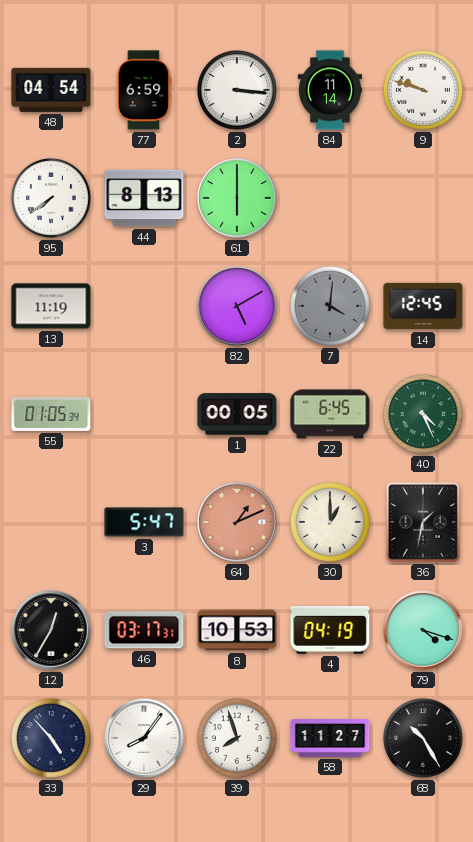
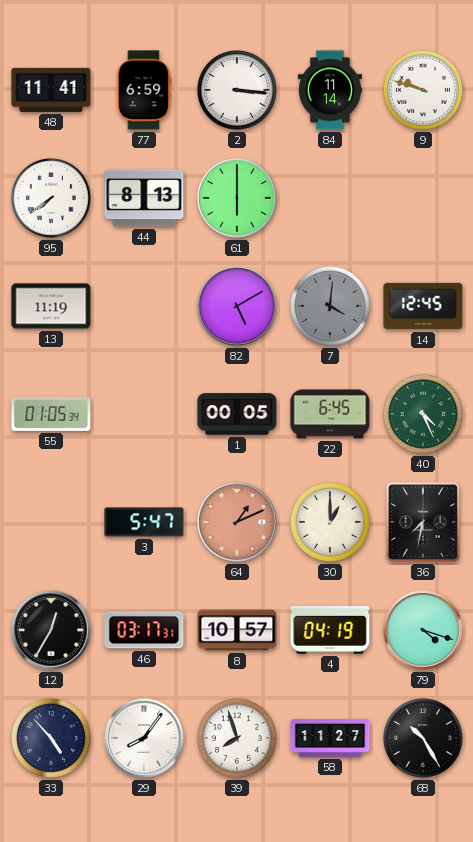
48: 04:54 -> 11:41 (51, 90)
36: 1:32 -> 7:32 (423, 522)
8: 10:53 -> 10:57 (237, 630)
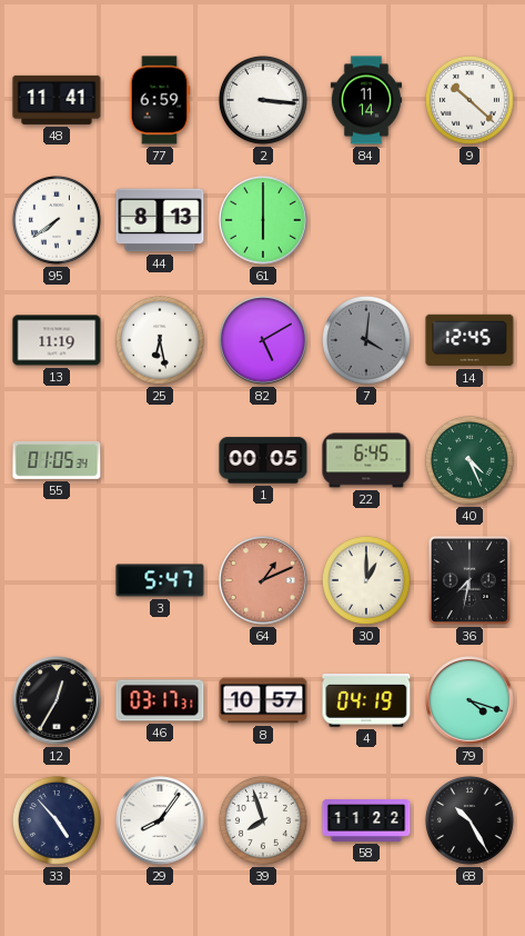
9: 9:48 -> 10:22 (470, 100)
25: none -> 6:28 (160, 340)
58: 11:27 -> 11:22 (366, 822)
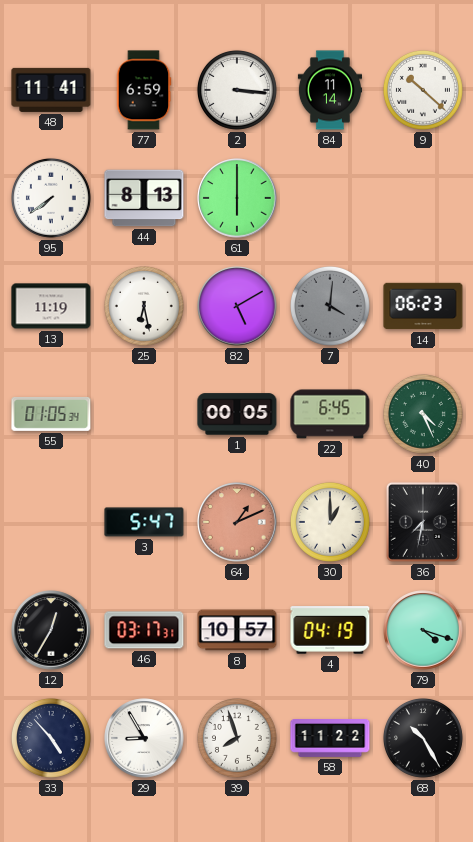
14: 12:45 -> 06:23 (423, 306)
29: 8:06 -> 8:55 (144, 738)
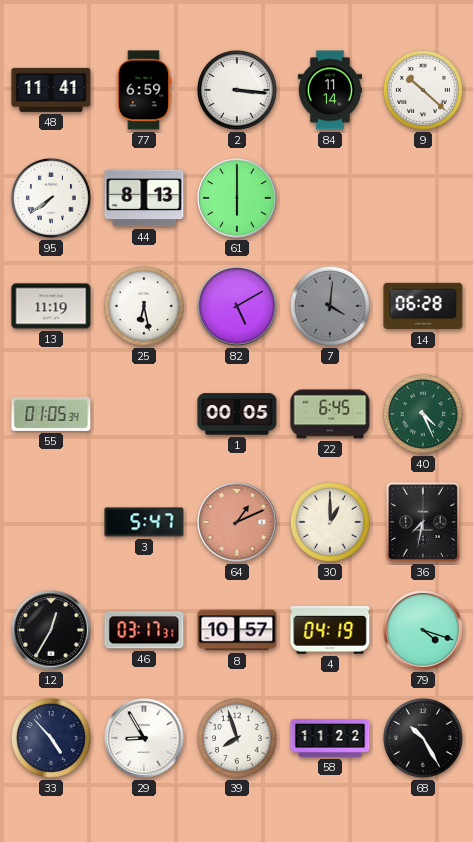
14: 06:23 -> 06:28 (423, 306)
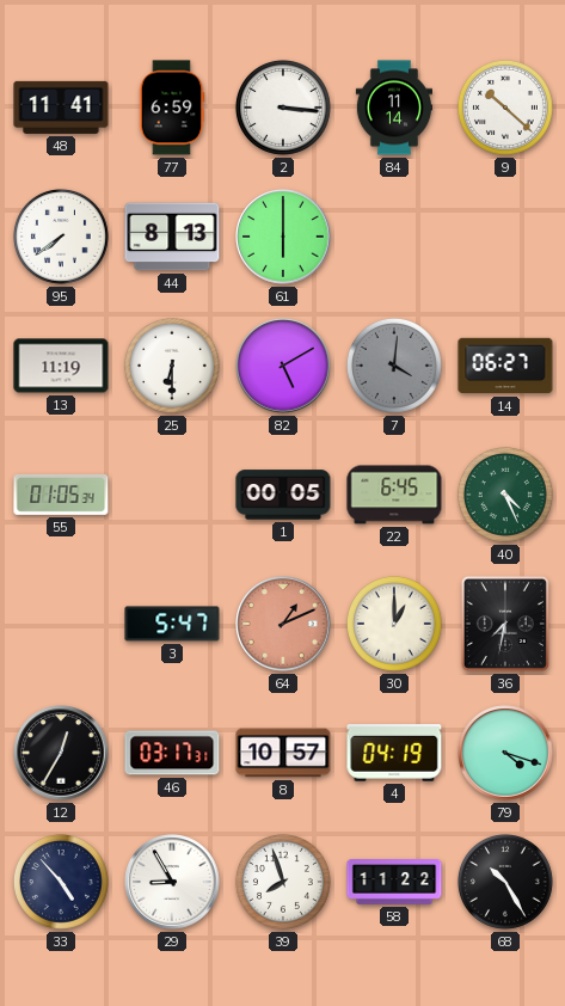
25: 6:28 -> 6:30 (172, 366)
14: 06:28 -> 06:27 (505, 366)
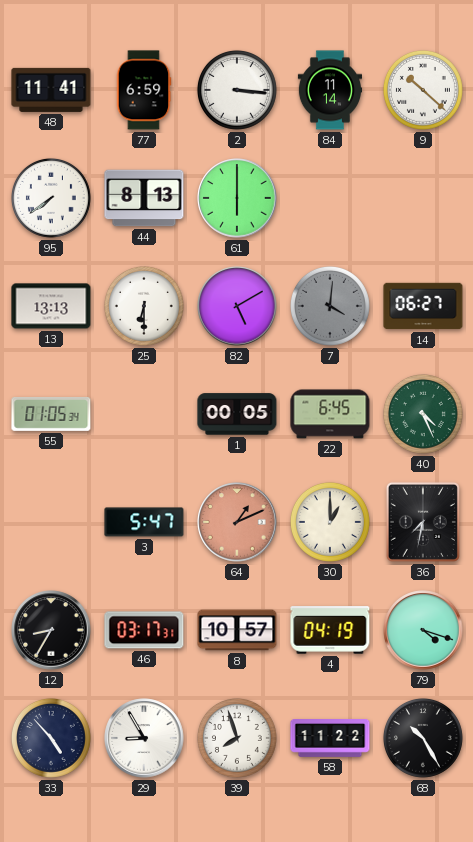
13: 11:19 -> 13:13 (51, 306)
12: 12:35 -> 8:35 (51, 630)
